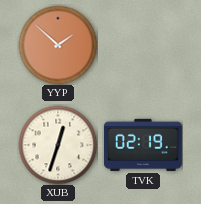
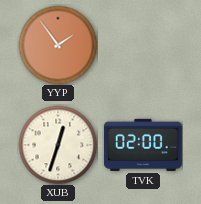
YYP: 1:52 -> 1:54 (58, 45)
TVK: 02:19 -> 02:00 (143, 145)
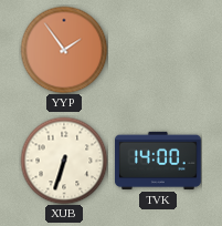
XUB: 12:33 -> 6:33 (64, 161)
TVK: 02:00 -> 14:00 (158, 161)
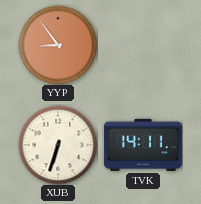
YYP: 1:54 -> 8:54 (58, 45)
TVK: 14:00 -> 14:11 (143, 145)
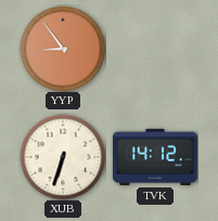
TVK: 14:11 -> 14:12 (155, 157)
